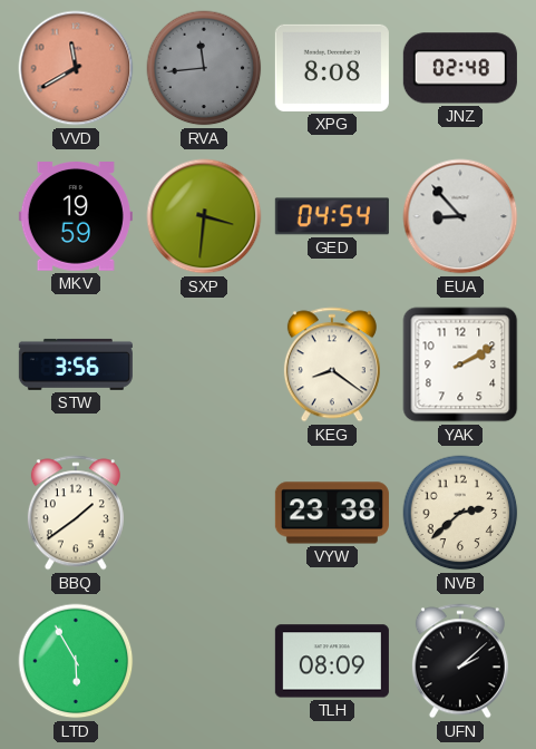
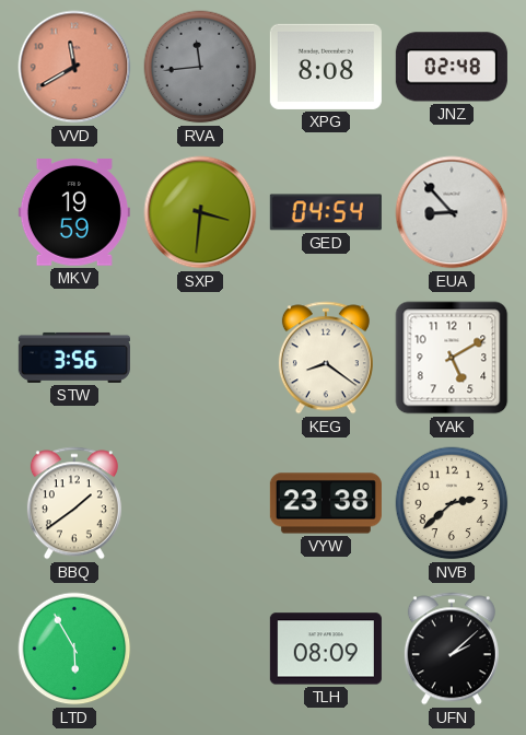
YAK: 2:10 -> 5:10 (452, 358)
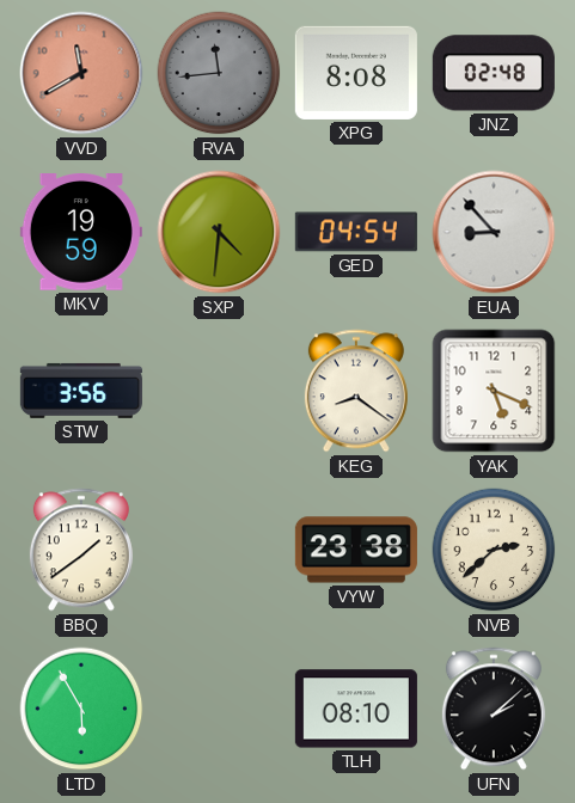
SXP: 3:31 -> 4:31 (219, 232)
YAK: 5:10 -> 5:19 (494, 391)
TLH: 08:09 -> 08:10 (356, 709)
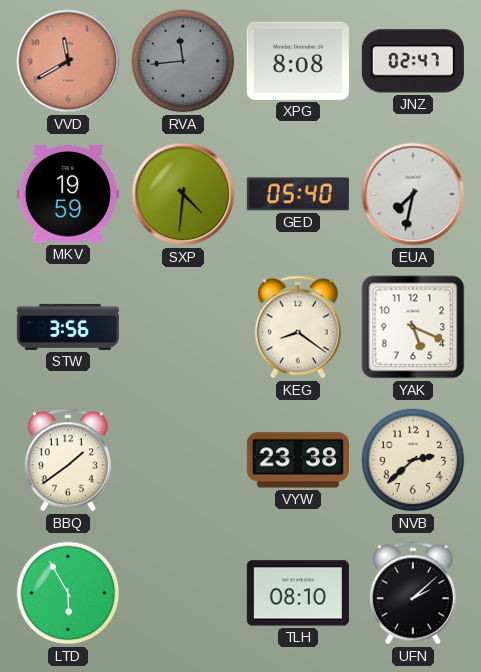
JNZ: 02:48 -> 02:47 (413, 61)
GED: 04:54 -> 05:40 (298, 194)
EUA: 8:53 -> 7:32 (413, 194)
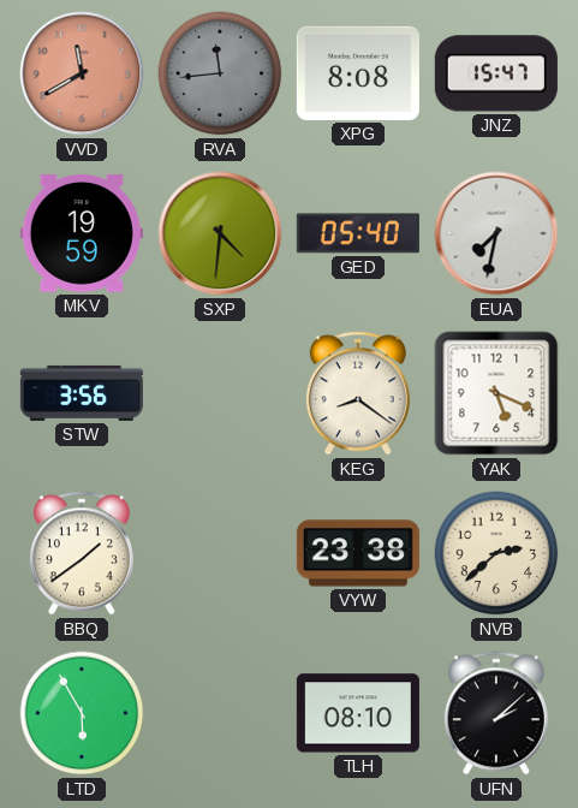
JNZ: 02:47 -> 15:47 (496, 73)
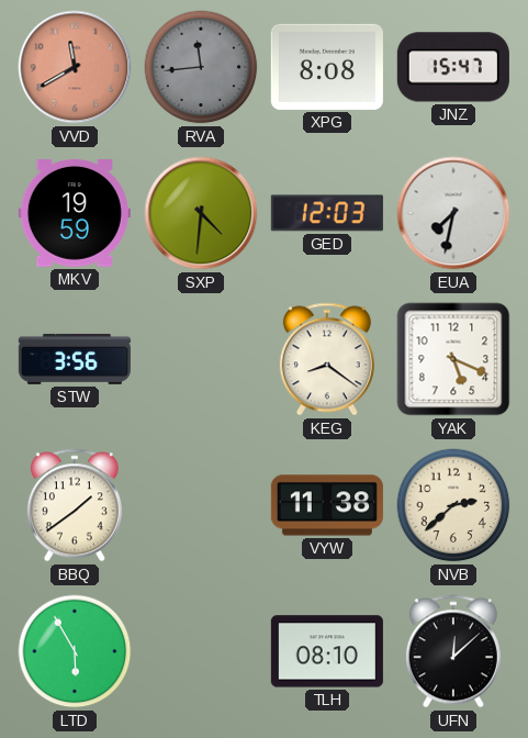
GED: 05:40 -> 12:03 (327, 213)
VYW: 23:38 -> 11:38 (327, 505)
UFN: 2:08 -> 12:08 (453, 651)
